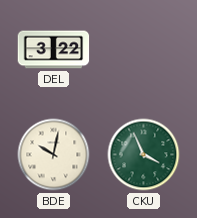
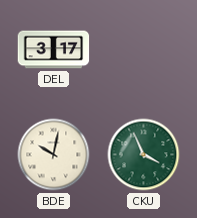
DEL: 3:22 -> 3:17 (54, 50)
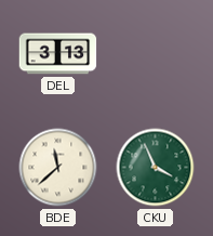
DEL: 3:17 -> 3:13 (58, 54)
BDE: 10:02 -> 11:38 (58, 168)
